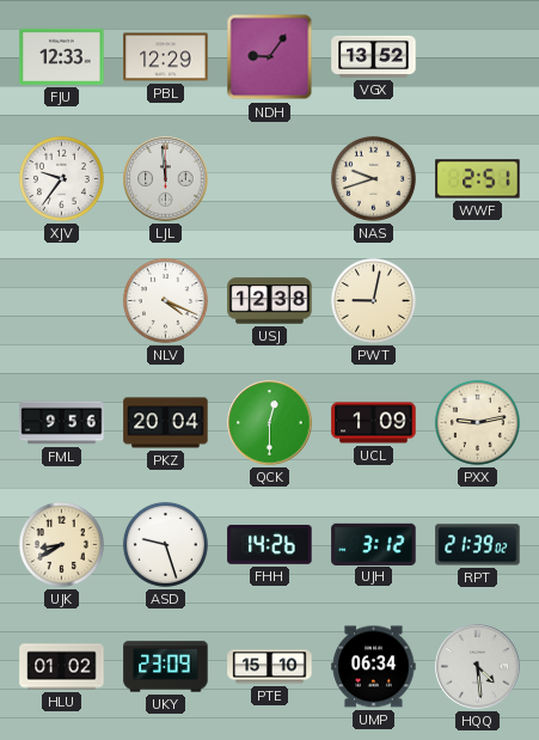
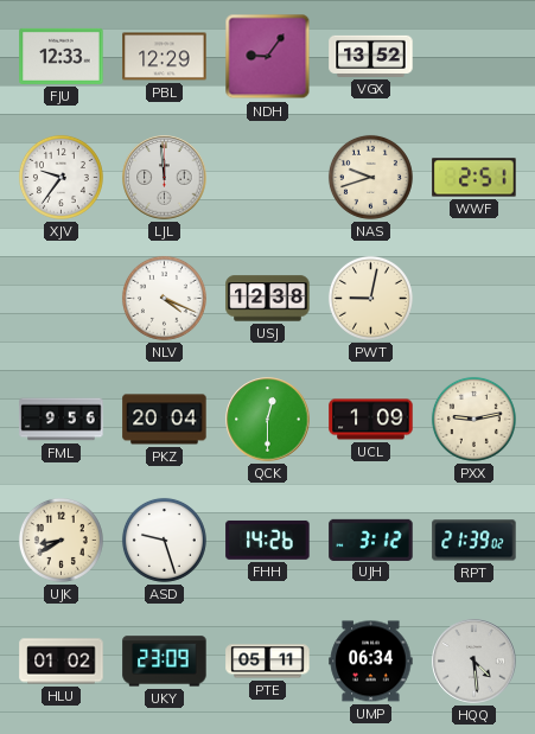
PTE: 15:10 -> 05:11 (268, 662)
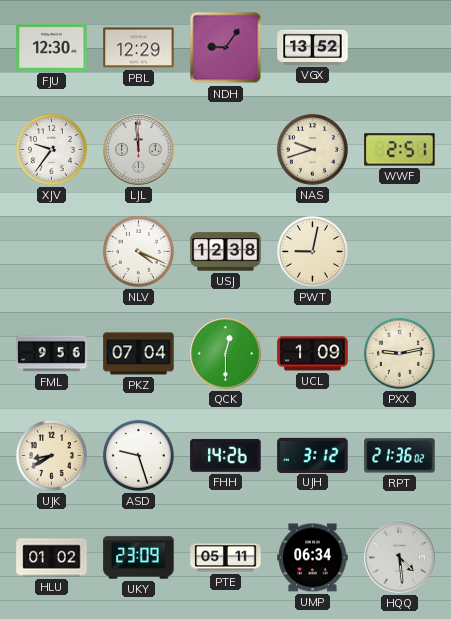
FJU: 12:33 -> 12:30 (52, 47)
PKZ: 20:04 -> 07:04 (139, 354)
RPT: 21:39 -> 21:36 (400, 456)
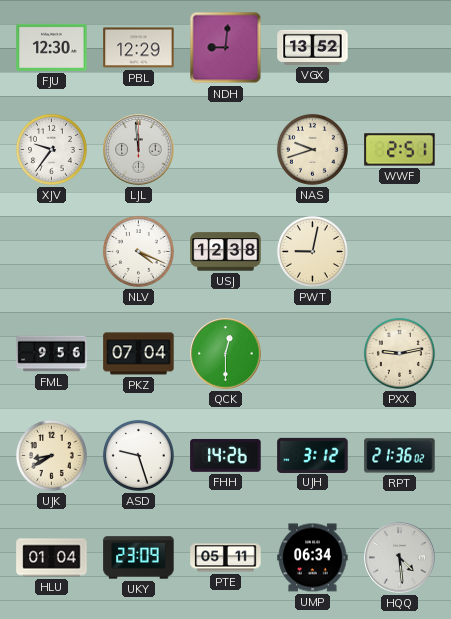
NDH: 9:06 -> 9:01 (226, 48)
UCL: 1:09 -> none (313, 354)
HLU: 01:02 -> 01:04 (52, 558)
